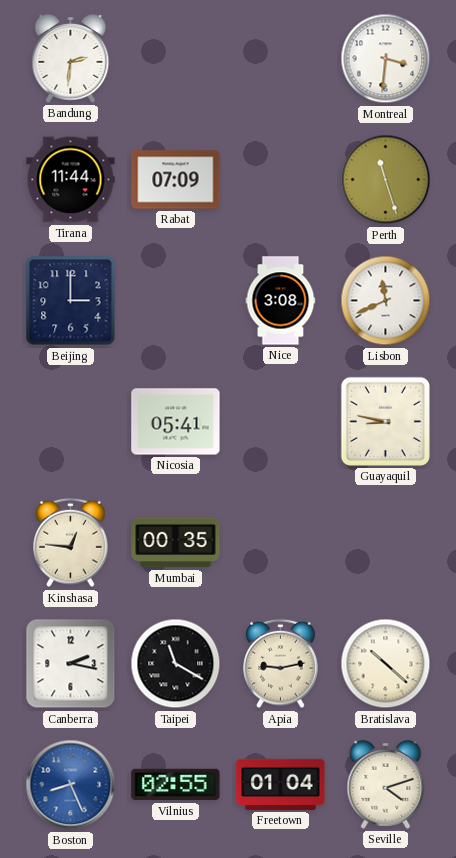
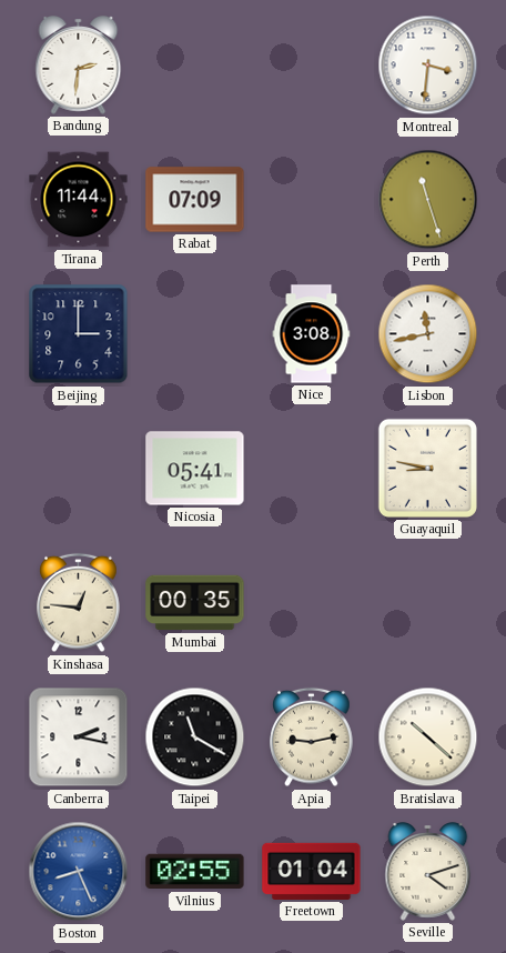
Lisbon: 11:41 -> 11:43 (428, 334)
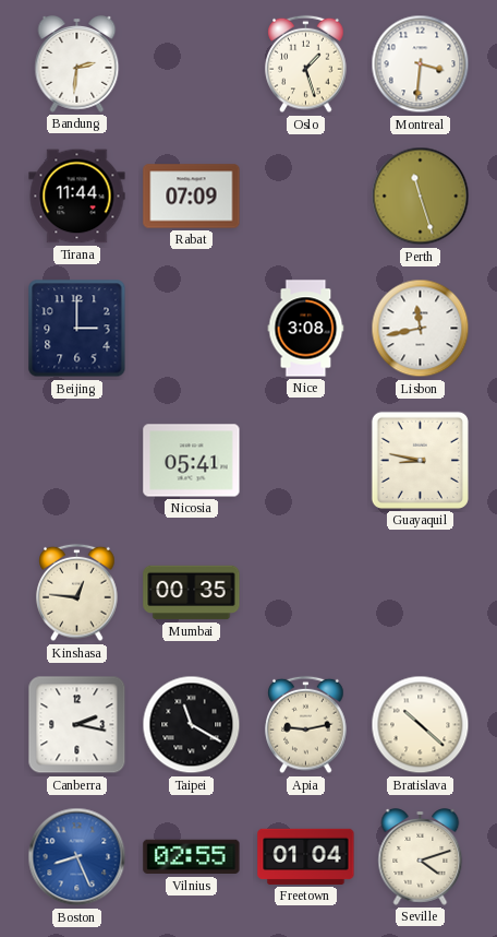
Oslo: none -> 1:27 (306, 64)
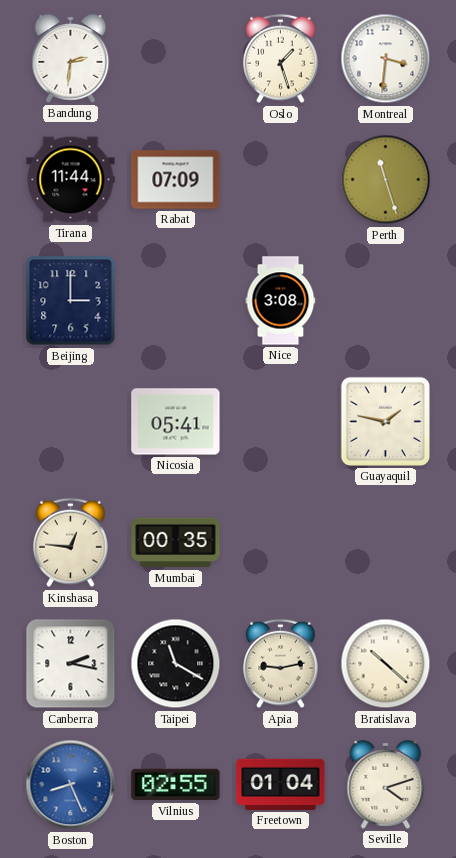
Lisbon: 11:43 -> none (421, 329)
Guayaquil: 8:47 -> 1:47 (385, 421)
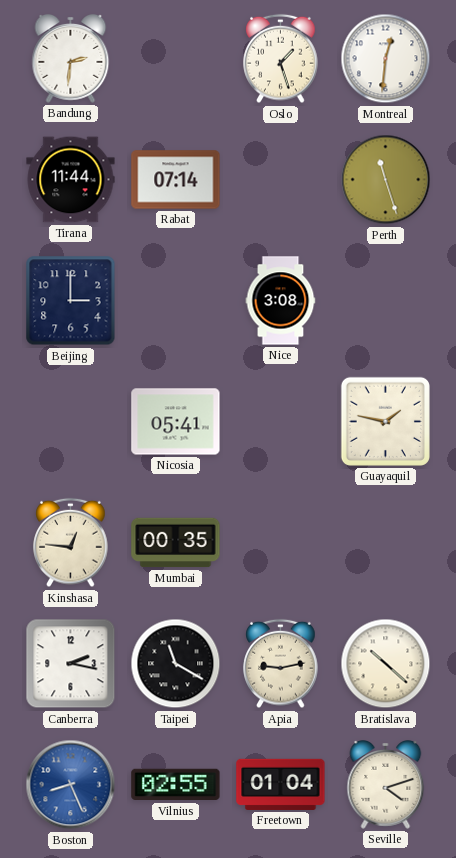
Montreal: 3:31 -> 12:31 (386, 59)
Rabat: 07:09 -> 07:14 (176, 180)
